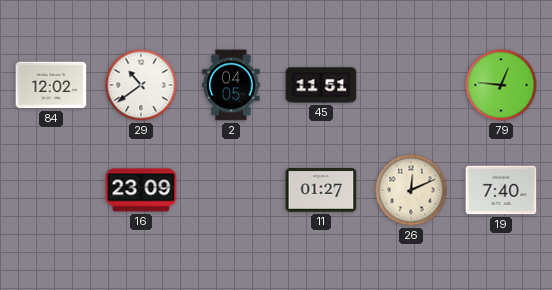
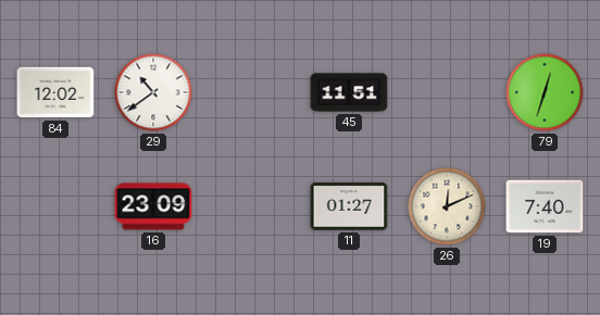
2: 04:05 -> none (231, 85)
79: 12:46 -> 12:33 (545, 92)
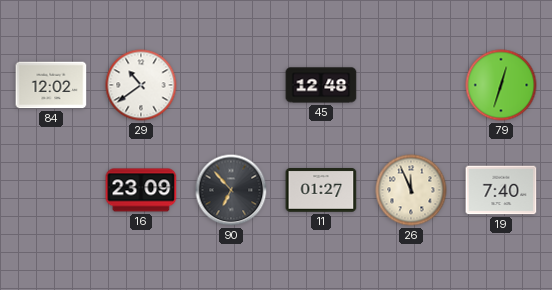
45: 11:51 -> 12:48 (321, 85)
90: none -> 6:53 (231, 190)
26: 12:11 -> 11:56 (411, 190)
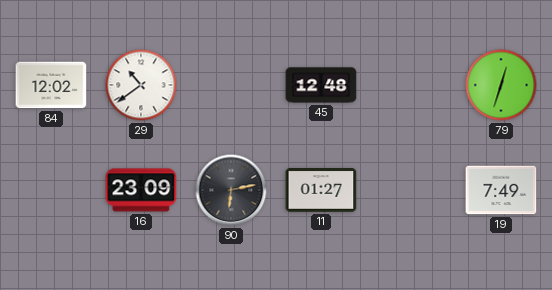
90: 6:53 -> 6:13 (231, 190)
26: 11:56 -> none (411, 190)
19: 7:40 -> 7:49 (501, 190)
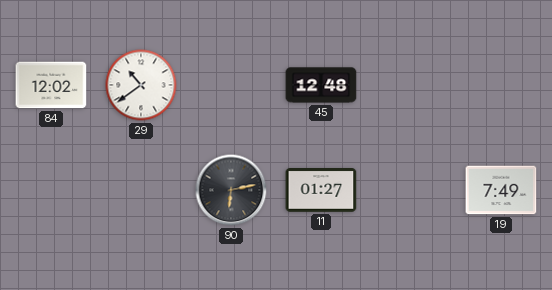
79: 12:33 -> none (501, 85)
16: 23:09 -> none (141, 190)
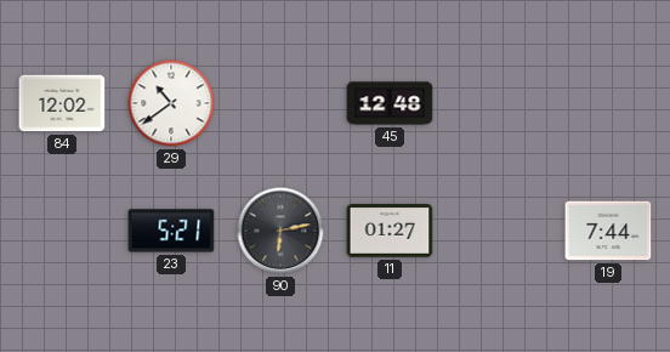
23: none -> 5:21 (171, 231)
19: 7:49 -> 7:44 (608, 231)
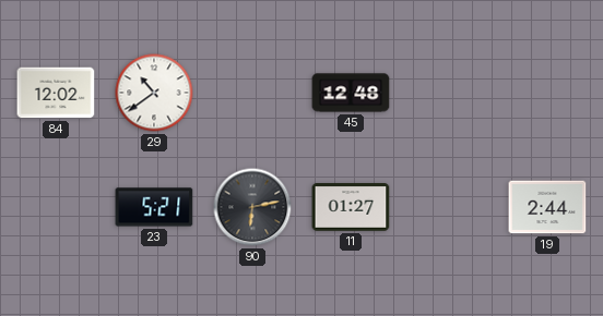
19: 7:44 -> 2:44 (547, 207)
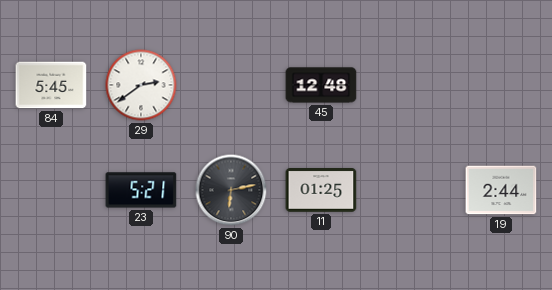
84: 12:02 -> 5:45 (51, 85)
29: 10:39 -> 2:39 (141, 85)
11: 01:27 -> 01:25 (321, 190)
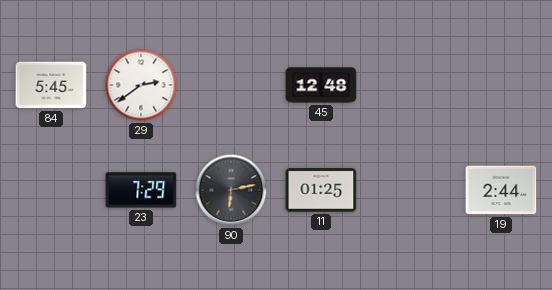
23: 5:21 -> 7:29 (141, 190)
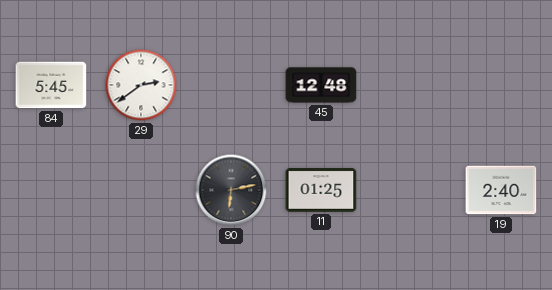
23: 7:29 -> none (141, 190)
19: 2:44 -> 2:40 (501, 190)
